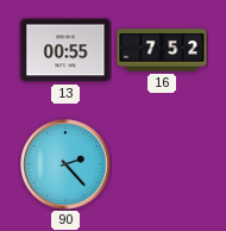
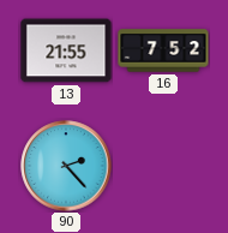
13: 00:55 -> 21:55 (66, 50)
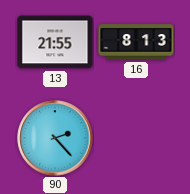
16: 7:52 -> 8:13 (136, 42)
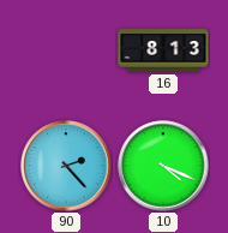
13: 21:55 -> none (55, 42)
10: none -> 4:19 (163, 166)
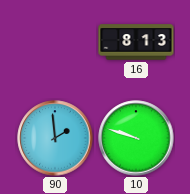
90: 2:23 -> 1:59 (55, 138)
10: 4:19 -> 9:48 (136, 138)
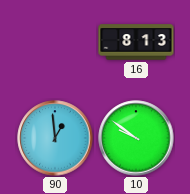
90: 1:59 -> 12:59 (55, 138)
10: 9:48 -> 9:51 (136, 138)
